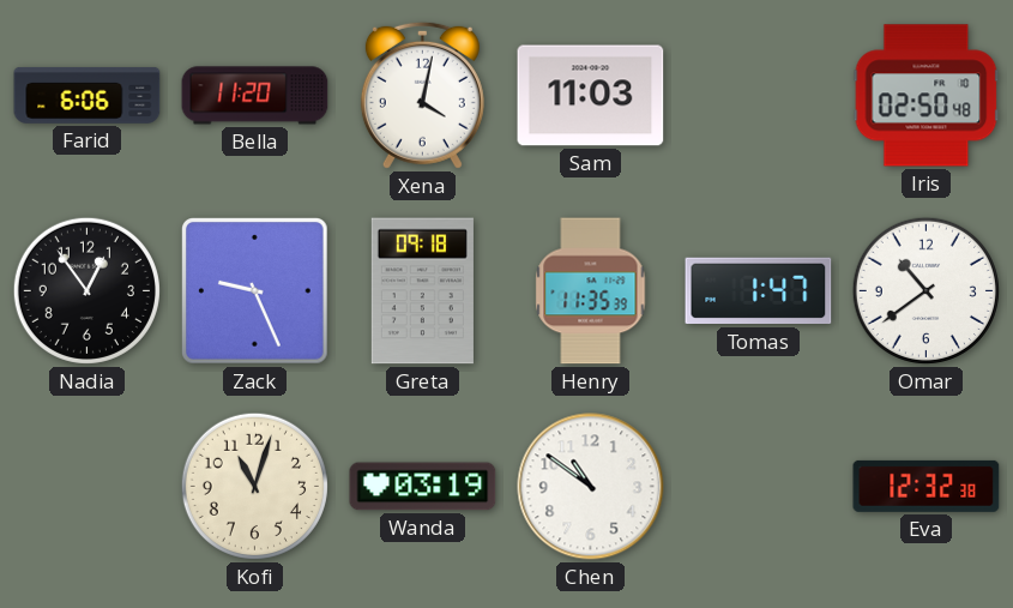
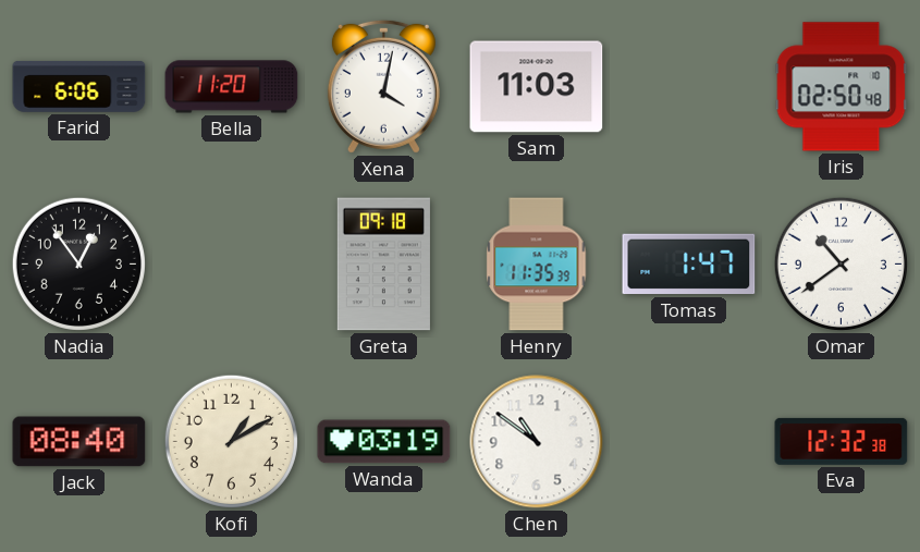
Zack: 9:26 -> none (255, 291)
Jack: none -> 08:40 (79, 442)
Kofi: 11:03 -> 1:10 (231, 441)
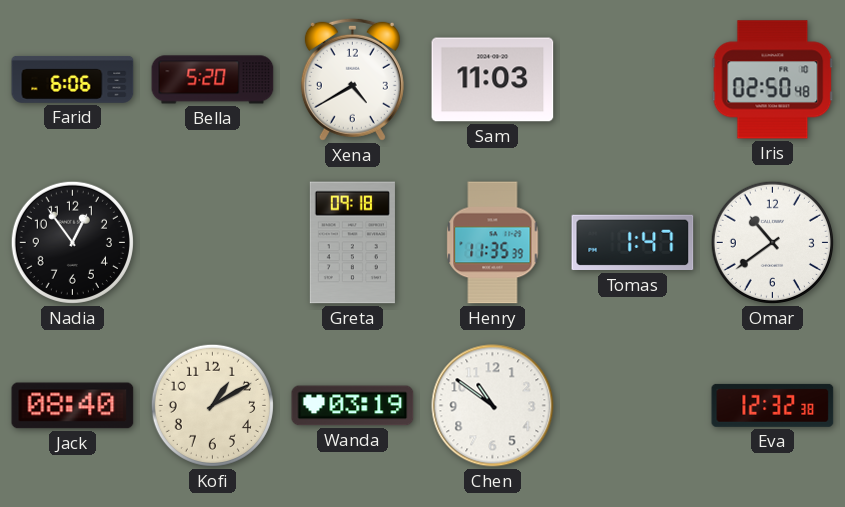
Bella: 11:20 -> 5:20 (213, 80)
Xena: 4:02 -> 4:40 (352, 79)
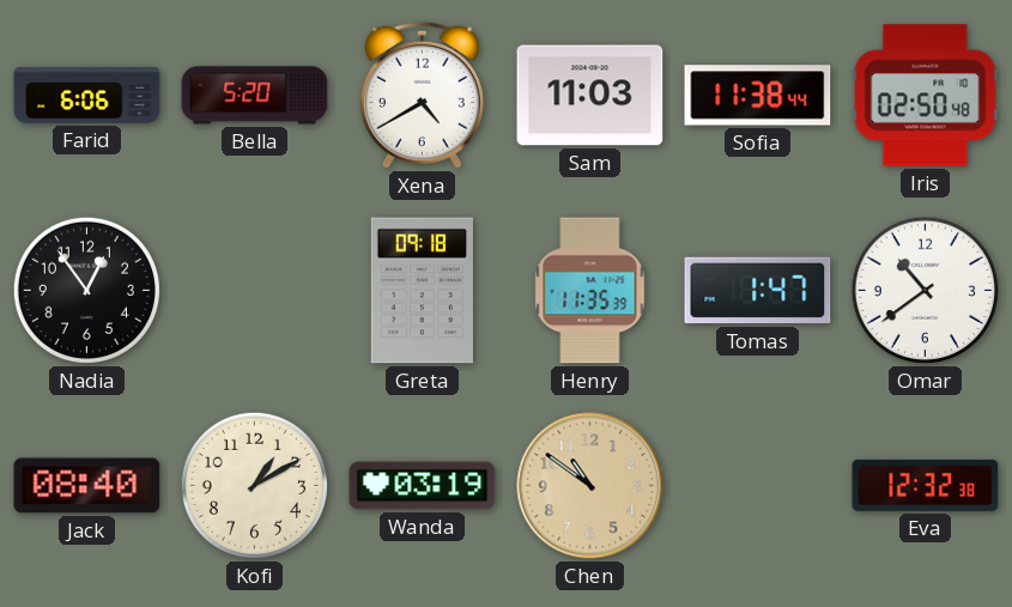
Sofia: none -> 11:38 (758, 96)
Chen dial: white -> champagne (590, 486)
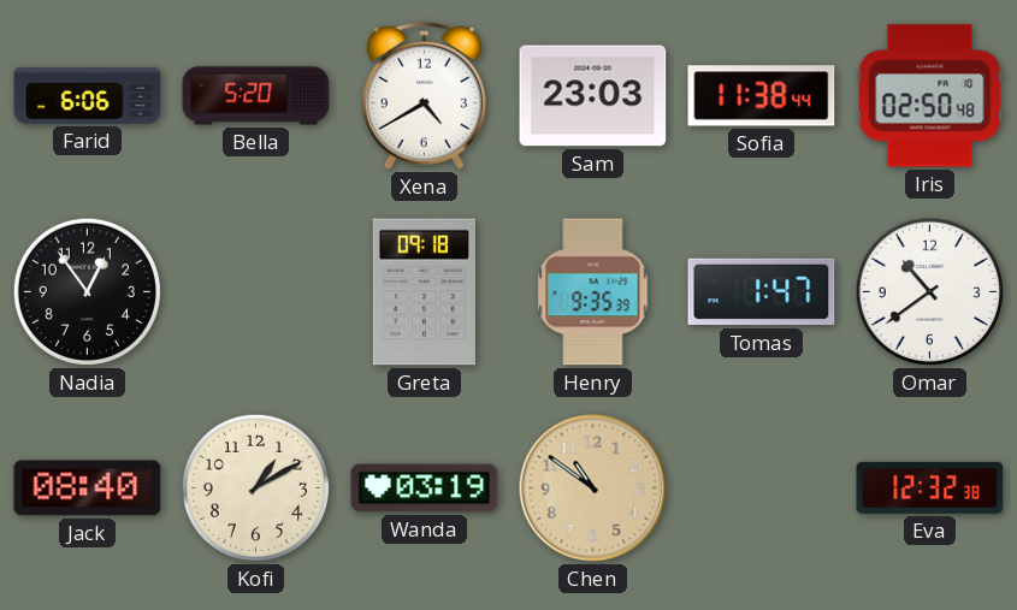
Sam: 11:03 -> 23:03 (593, 96)
Henry: 11:35 -> 9:35 (593, 292)
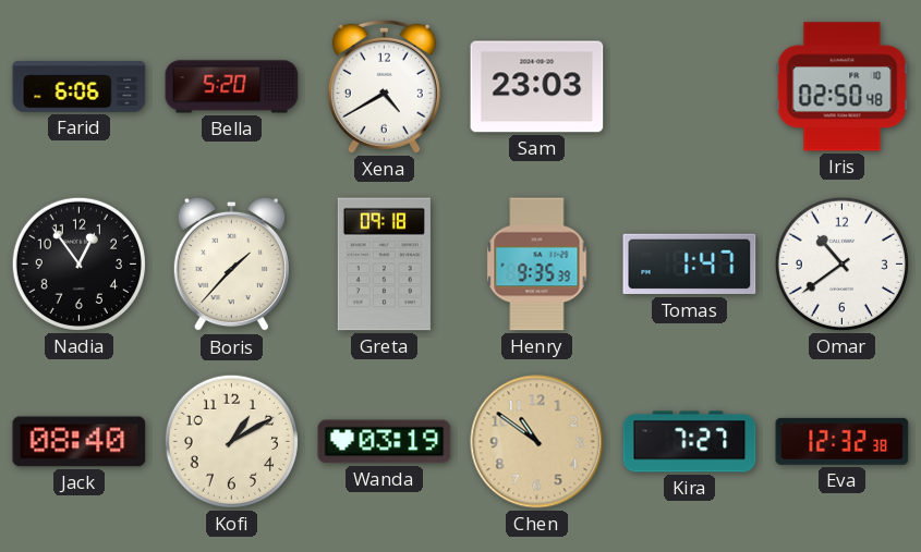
Sofia: 11:38 -> none (762, 96)
Boris: none -> 1:37 (231, 265)
Kira: none -> 7:27 (690, 442)
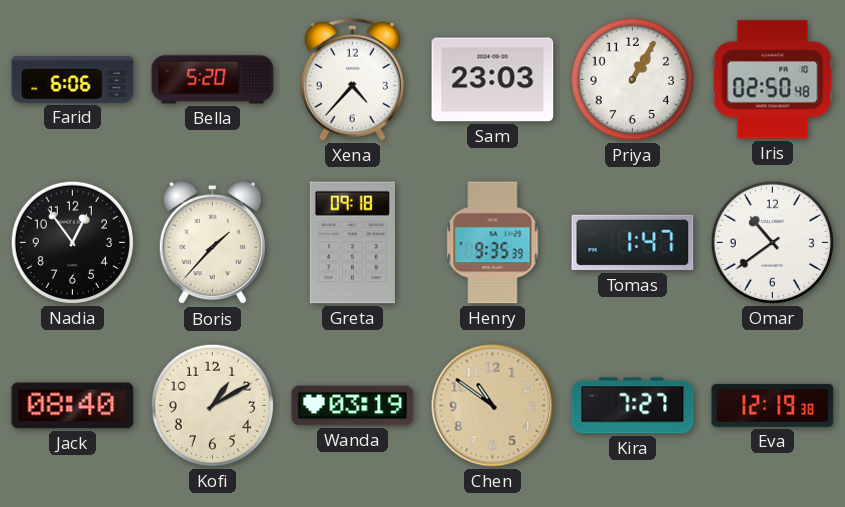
Xena: 4:40 -> 4:37 (352, 79)
Priya: none -> 1:05 (632, 79)
Eva: 12:32 -> 12:19 (773, 405)
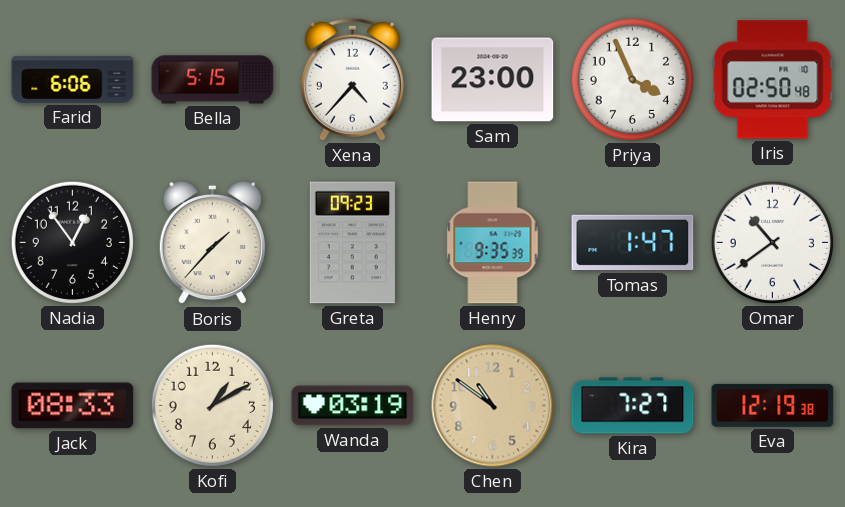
Bella: 5:20 -> 5:15 (213, 80)
Sam: 23:03 -> 23:00 (493, 80)
Priya: 1:05 -> 3:56 (632, 79)
Greta: 09:18 -> 09:23 (352, 243)
Jack: 08:40 -> 08:33 (73, 406)
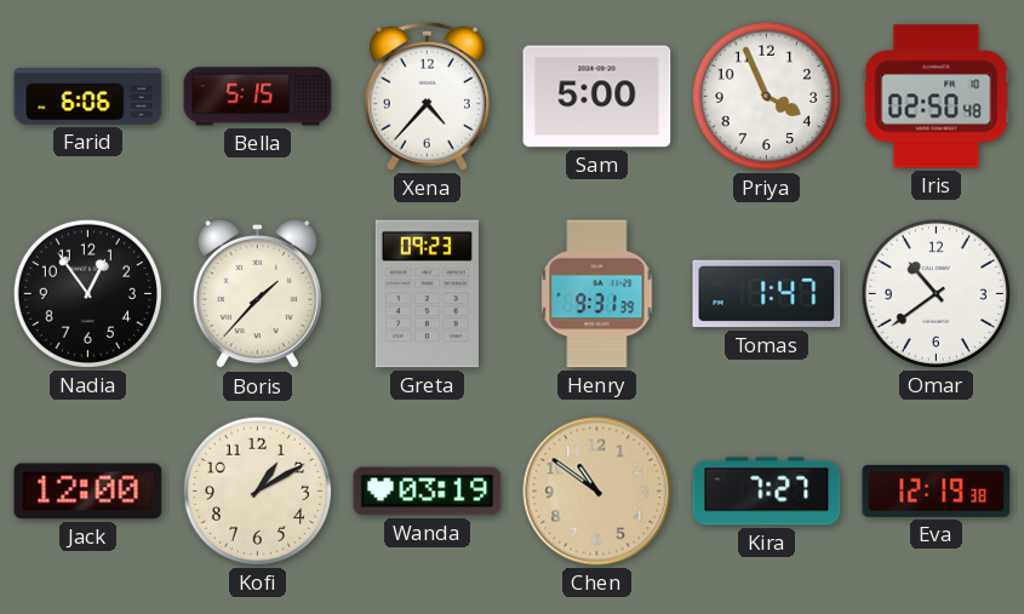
Sam: 23:00 -> 5:00 (597, 97)
Henry: 9:35 -> 9:31 (597, 294)
Jack: 08:33 -> 12:00 (88, 492)
